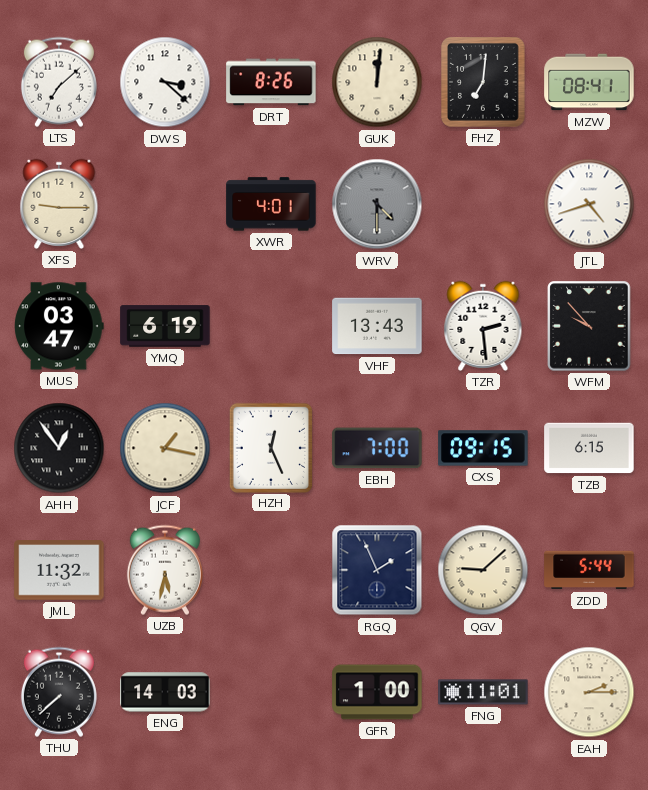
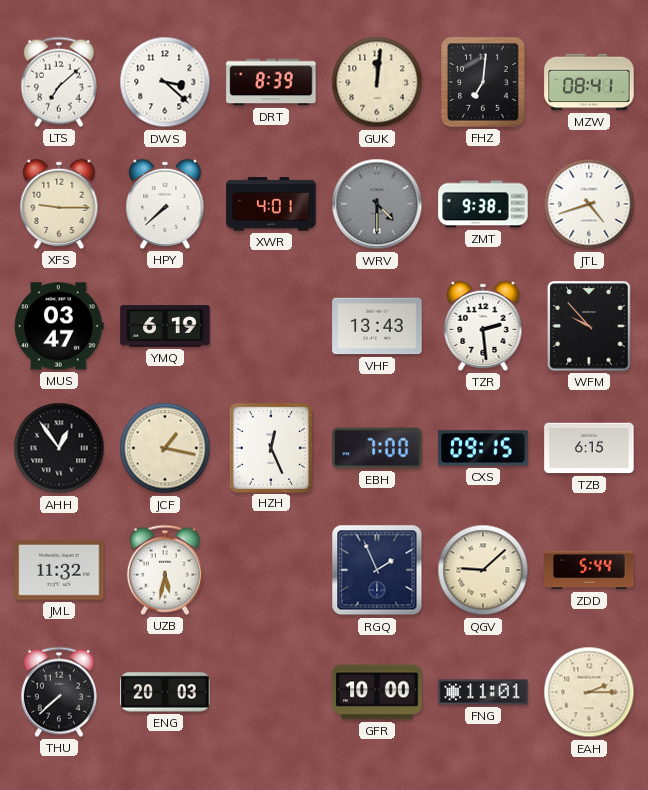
DRT: 8:26 -> 8:39 (271, 82)
HPY: none -> 7:38 (165, 204)
ZMT: none -> 9:38 (483, 204)
ENG: 14:03 -> 20:03 (165, 692)
GFR: 1:00 -> 10:00 (377, 692)
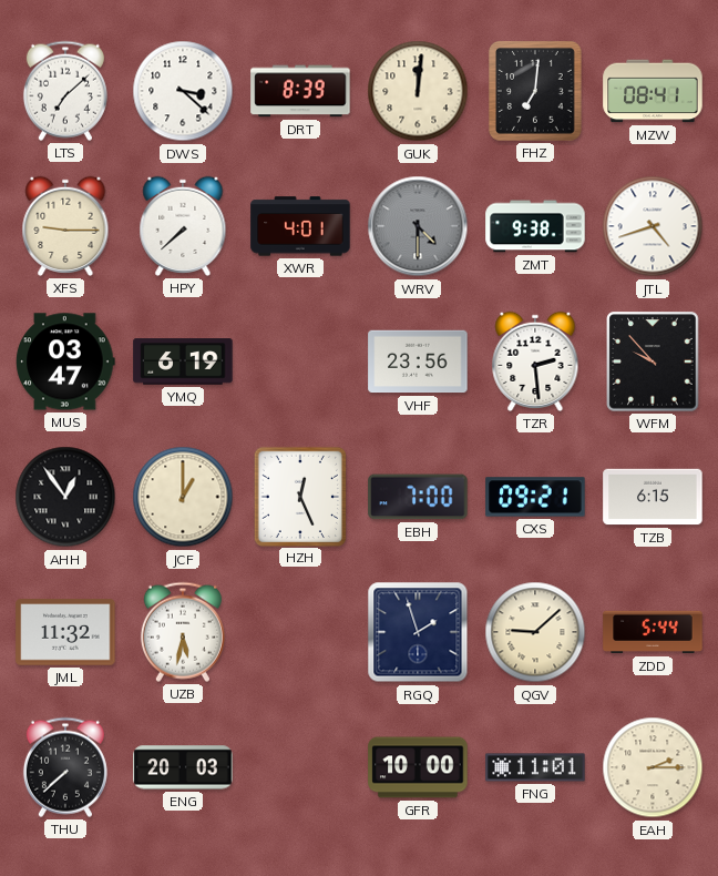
VHF: 13:43 -> 23:56 (418, 361)
JCF: 1:17 -> 1:00 (183, 497)
CXS: 09:15 -> 09:21 (535, 497)
RGQ: 1:56 -> 1:57 (418, 632)
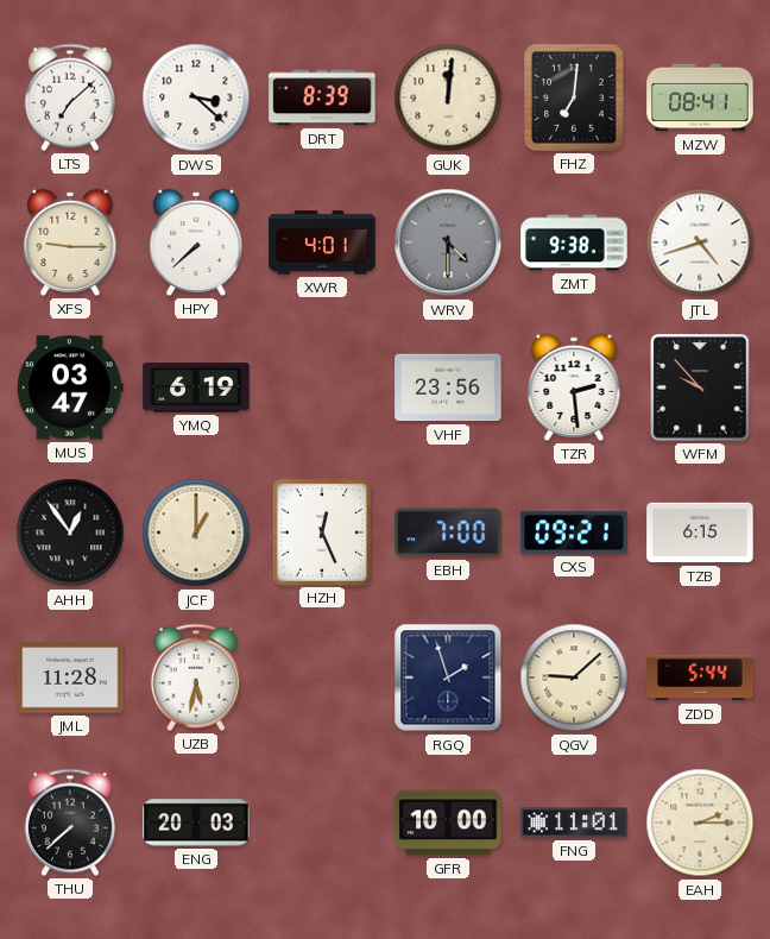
JML: 11:32 -> 11:28 (70, 678)
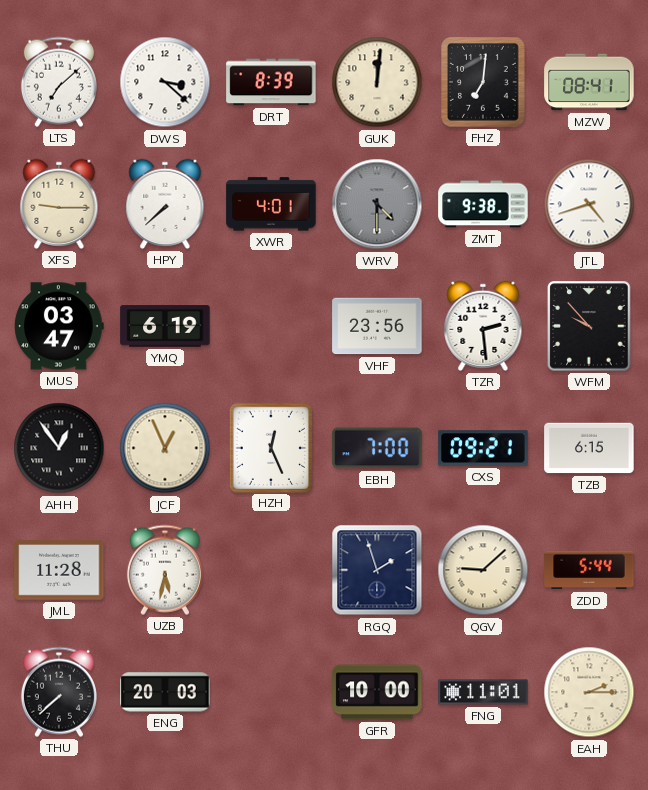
JCF: 1:00 -> 12:56 (165, 448)
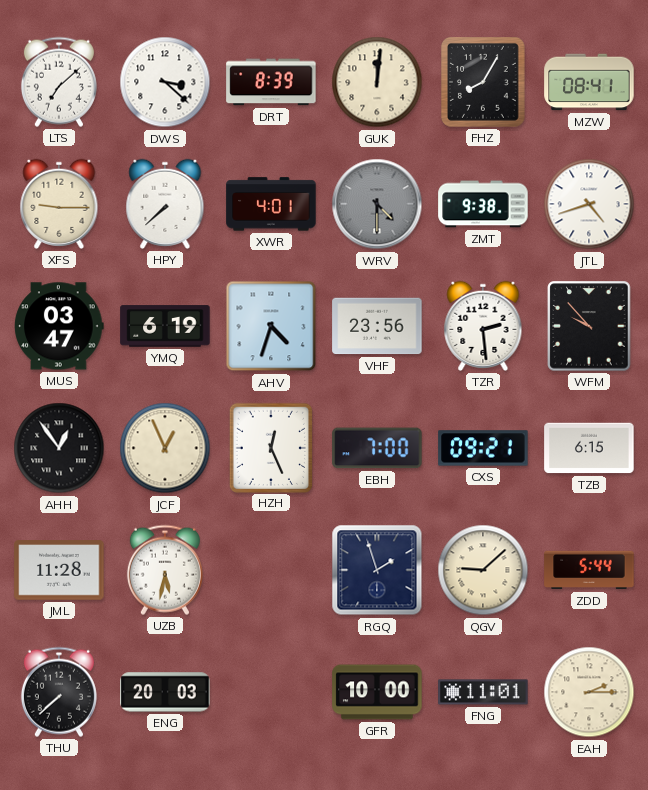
FHZ: 7:01 -> 8:05 (484, 83)
AHV: none -> 4:33 (271, 326)
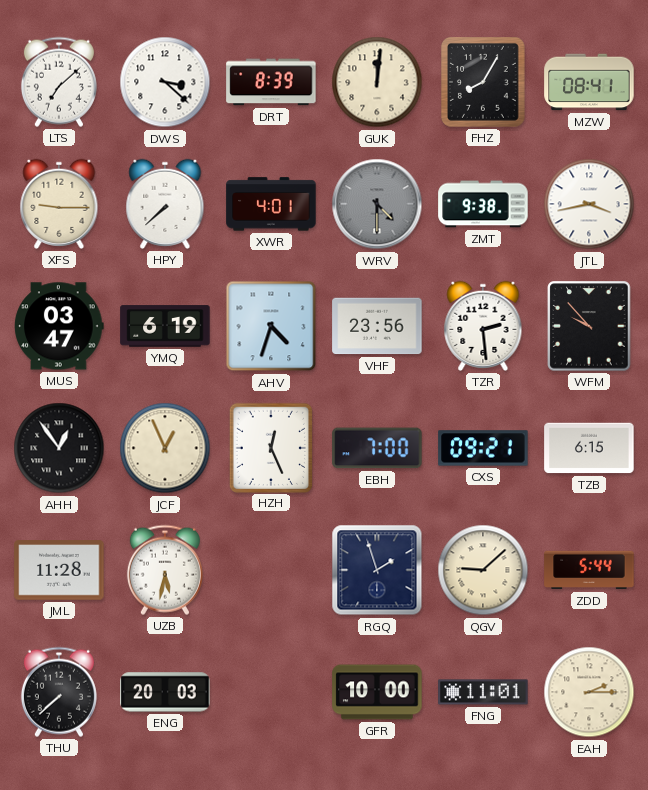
JTL: 4:42 -> 3:43 (589, 204)
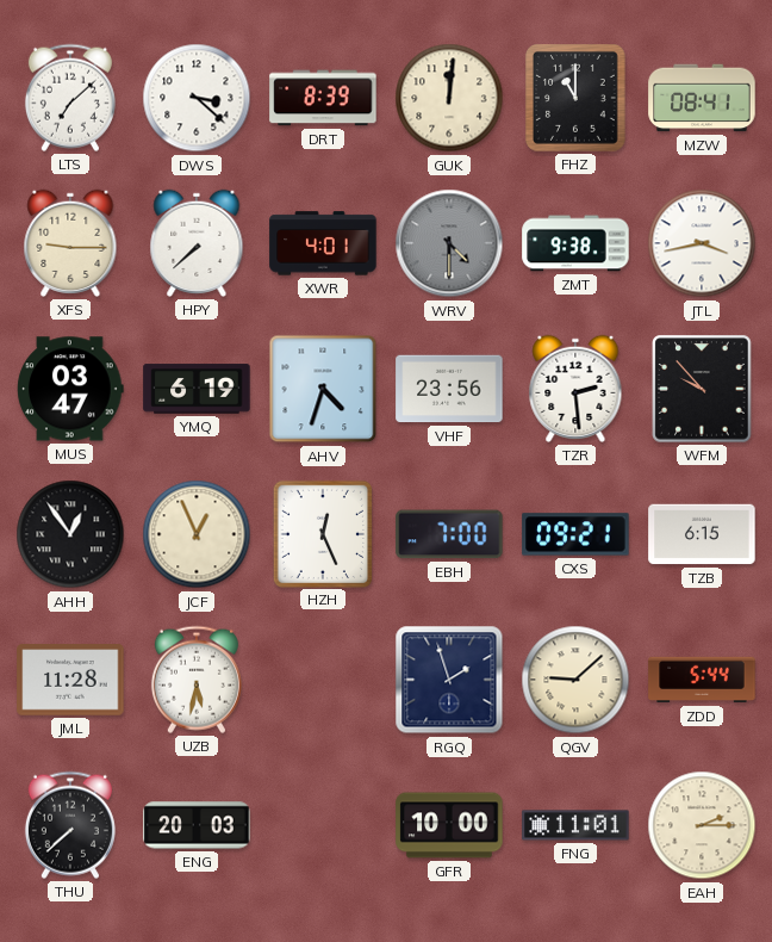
FHZ: 8:05 -> 11:00 (577, 99)
